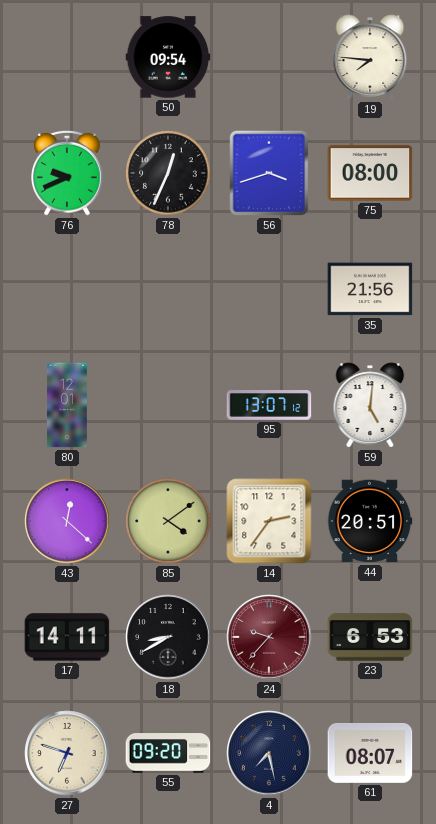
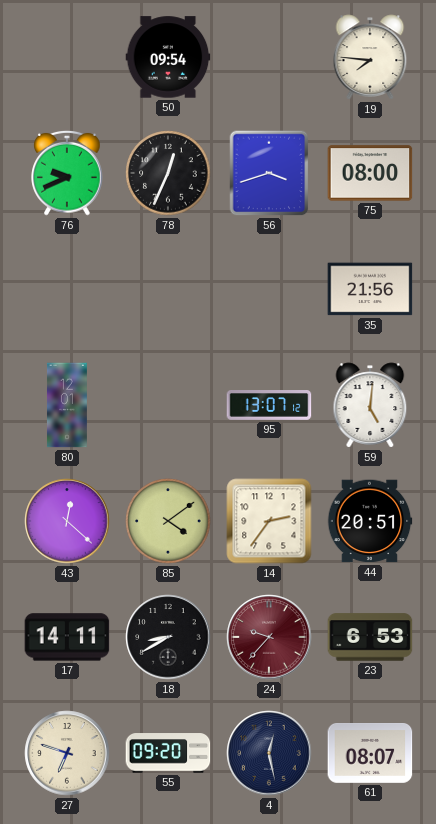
4: 7:28 -> 12:28 (269, 753)
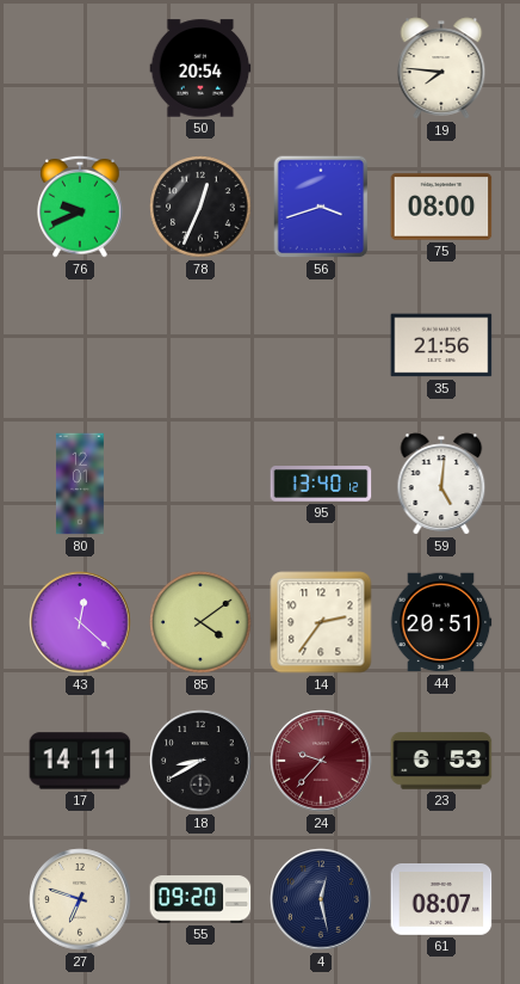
50: 09:54 -> 20:54 (200, 68)
95: 13:07 -> 13:40 (321, 485)
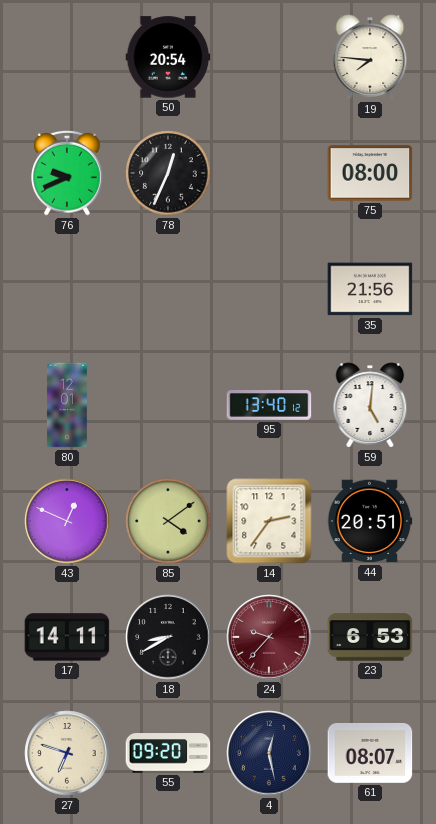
56: 3:42 -> none (321, 207)
43: 12:22 -> 12:49 (67, 521)
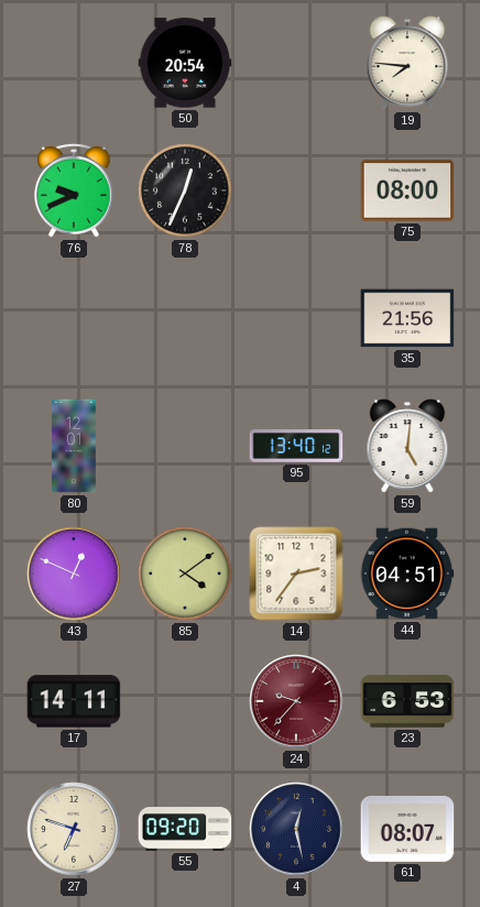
44: 20:51 -> 04:51 (407, 573)
18: 8:40 -> none (168, 637)
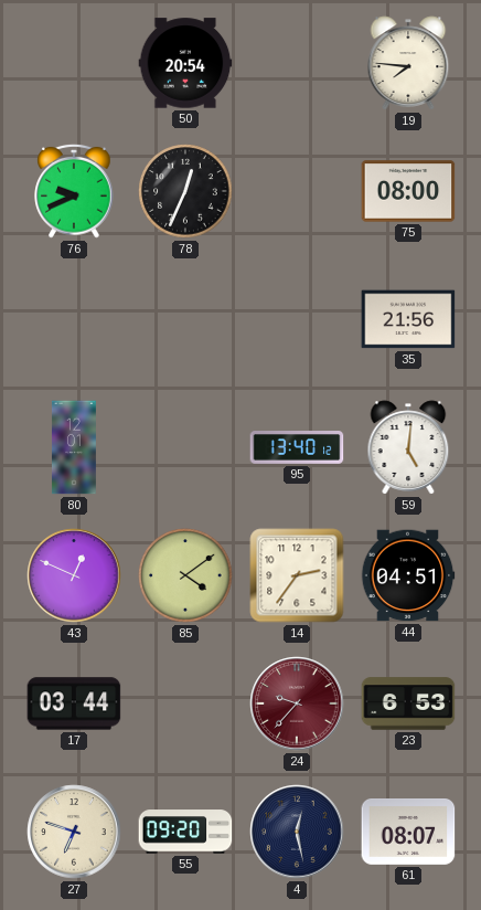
17: 14:11 -> 03:44 (74, 703)
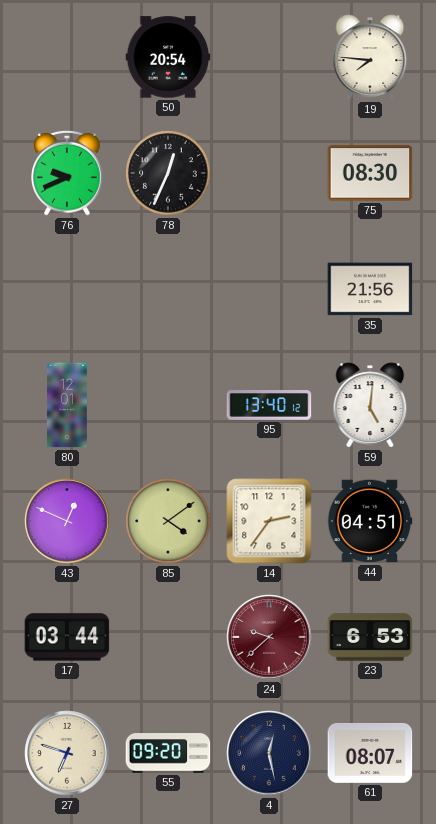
75: 08:00 -> 08:30 (370, 173)
24: 9:37 -> 9:38 (269, 637)
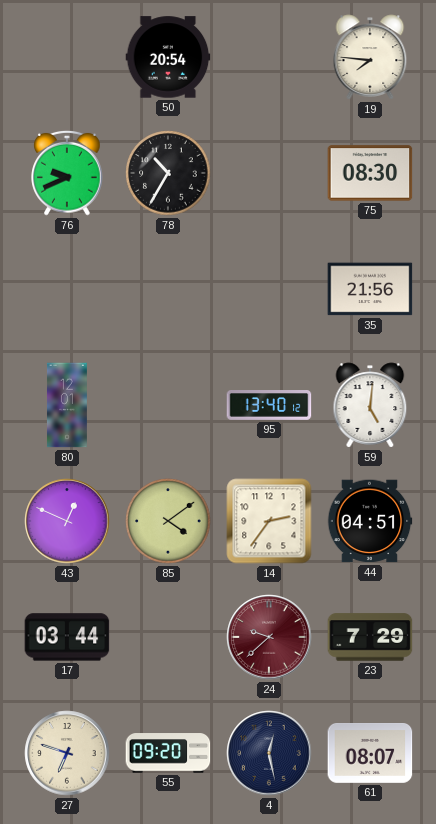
78: 12:34 -> 10:35 (168, 173)
23: 6:53 -> 7:29 (370, 637)
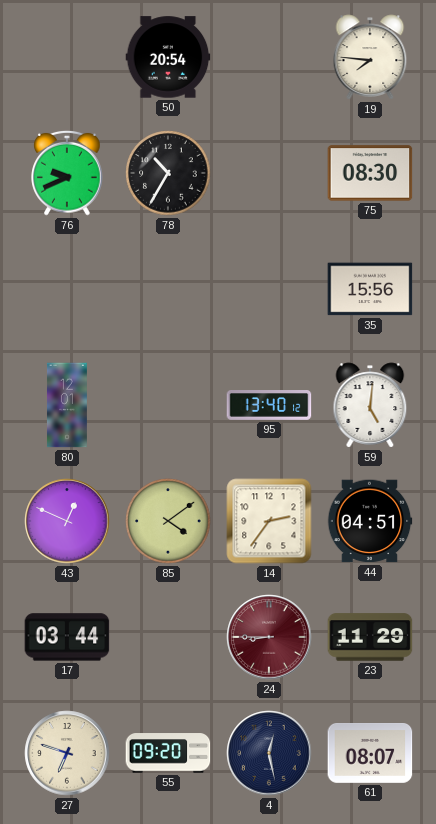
35: 21:56 -> 15:56 (370, 289)
24: 9:38 -> 8:45 (269, 637)
23: 7:29 -> 11:29 (370, 637)
